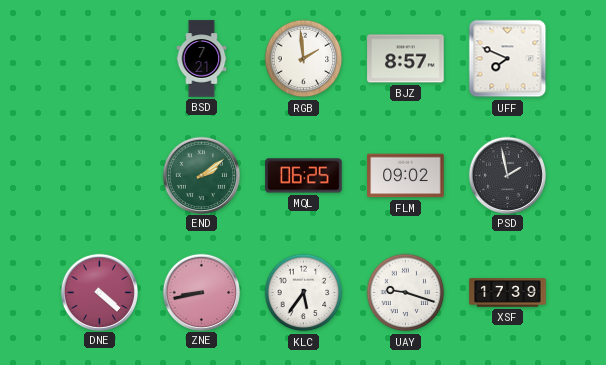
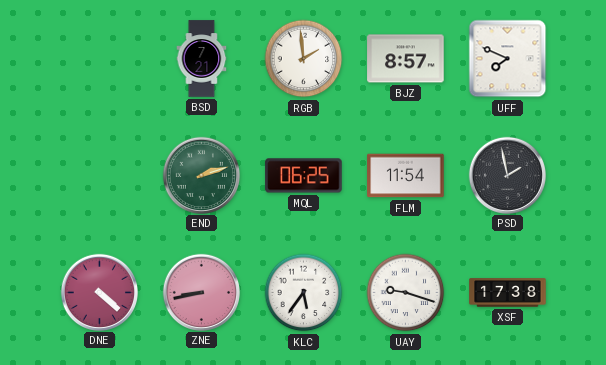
END: 2:09 -> 2:12 (201, 175)
FLM: 09:02 -> 11:54 (406, 176)
XSF: 17:39 -> 17:38 (508, 293)
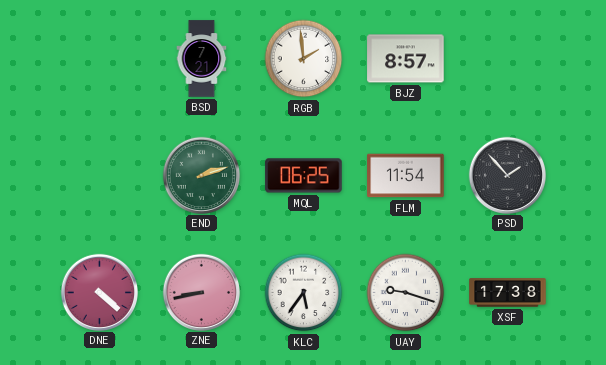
UFF: 7:49 -> none (508, 59)
PSD: 1:58 -> 1:53 (507, 175)
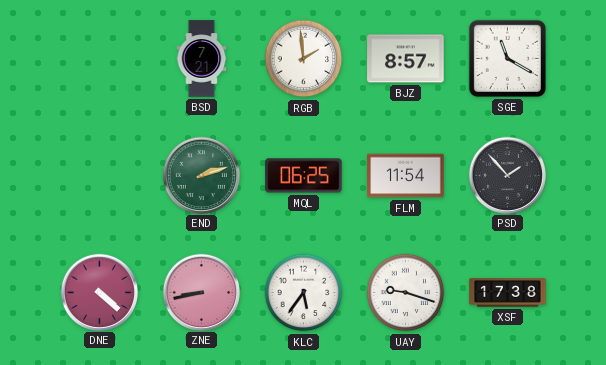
SGE: none -> 11:20 (507, 58)
